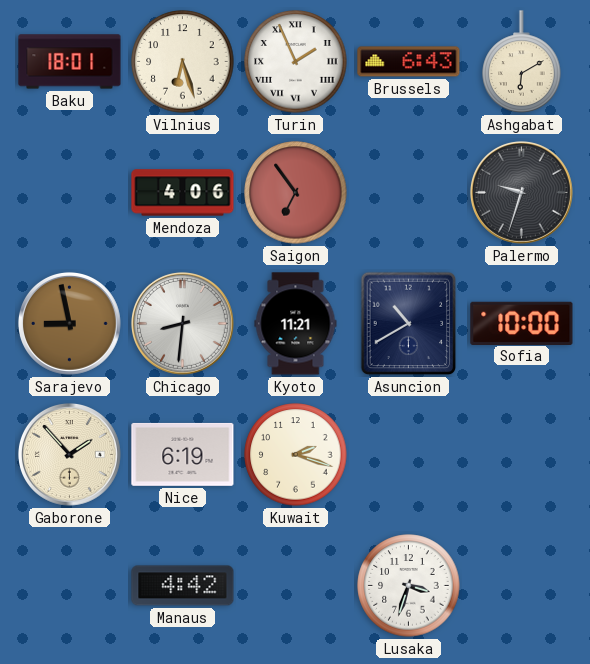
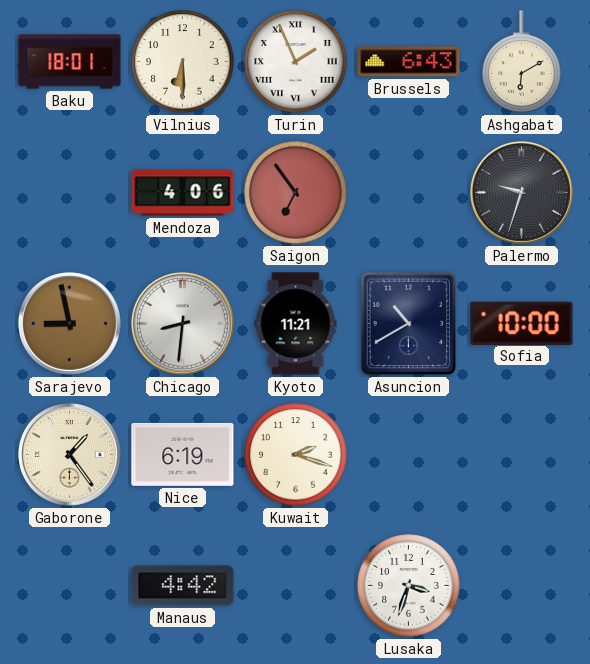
Vilnius: 6:27 -> 6:30 (183, 62)
Gaborone: 1:53 -> 1:24 (69, 454)
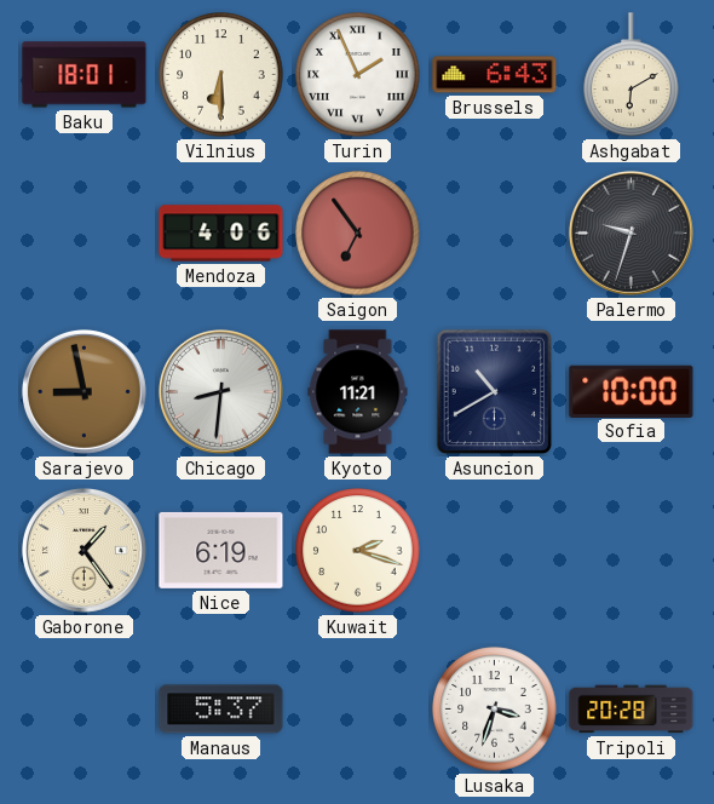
Manaus: 4:42 -> 5:37 (221, 710)
Tripoli: none -> 20:28 (632, 710)
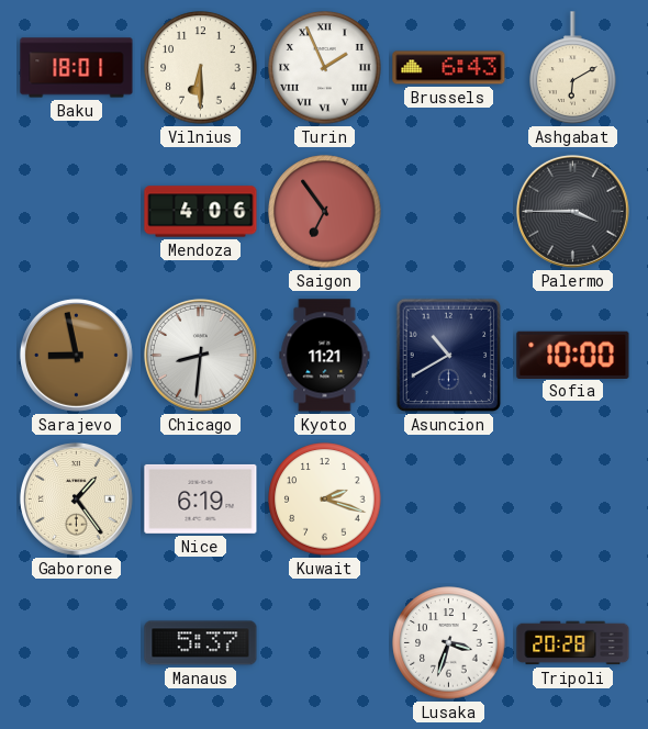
Palermo: 9:33 -> 3:45 (572, 211)
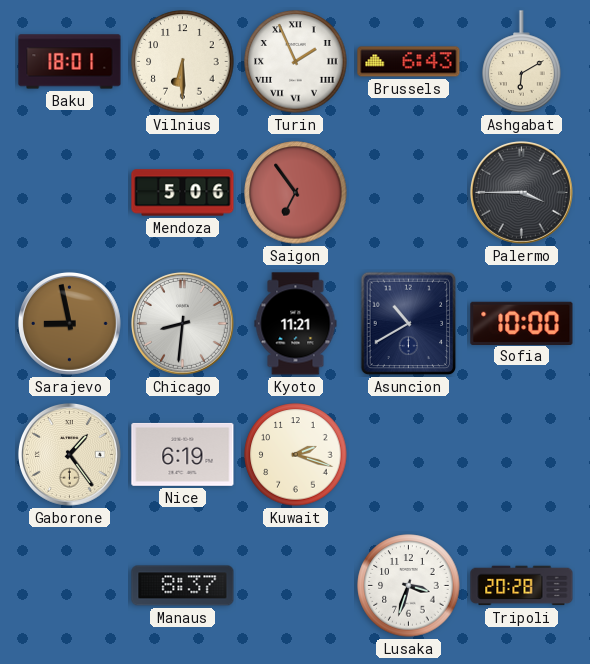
Mendoza: 4:06 -> 5:06 (183, 193)
Manaus: 5:37 -> 8:37 (183, 586)
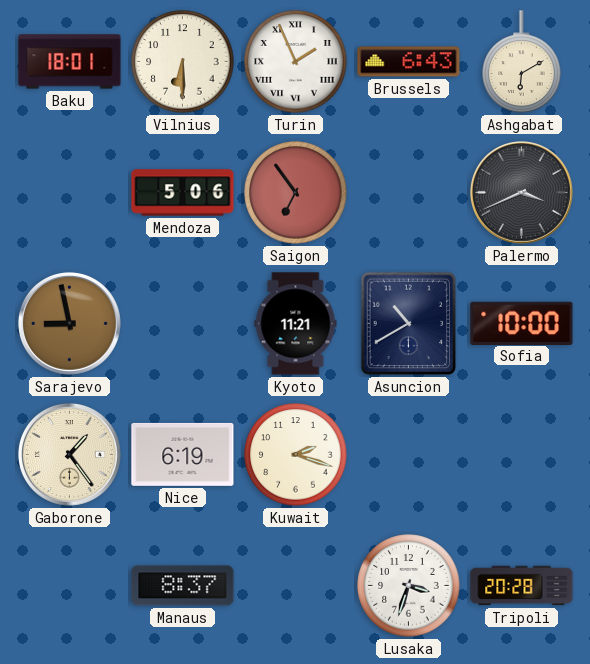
Palermo: 3:45 -> 3:41 (521, 192)
Chicago: 8:31 -> none (182, 323)
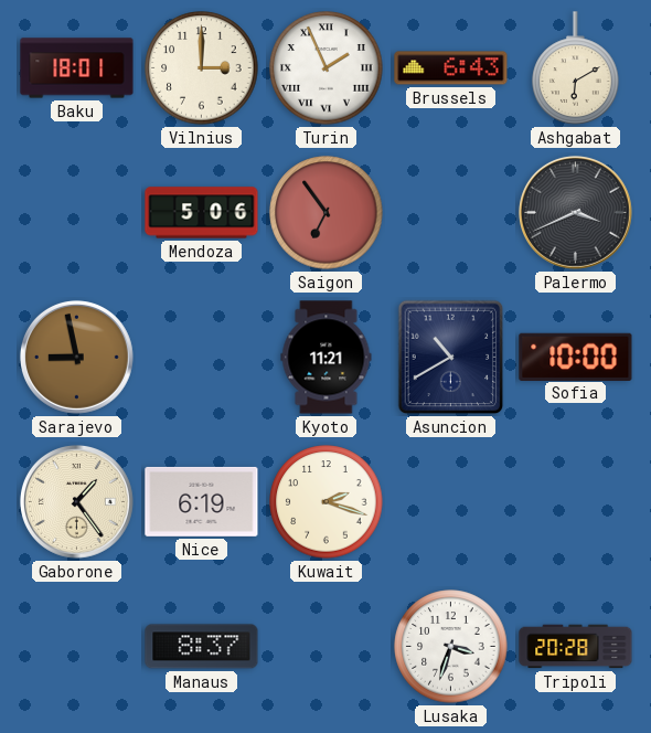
Vilnius: 6:30 -> 3:00 (202, 68)
